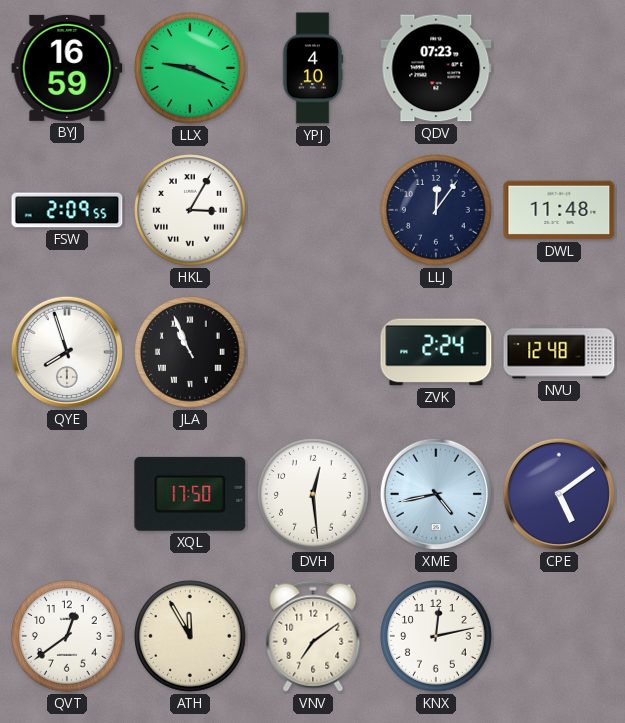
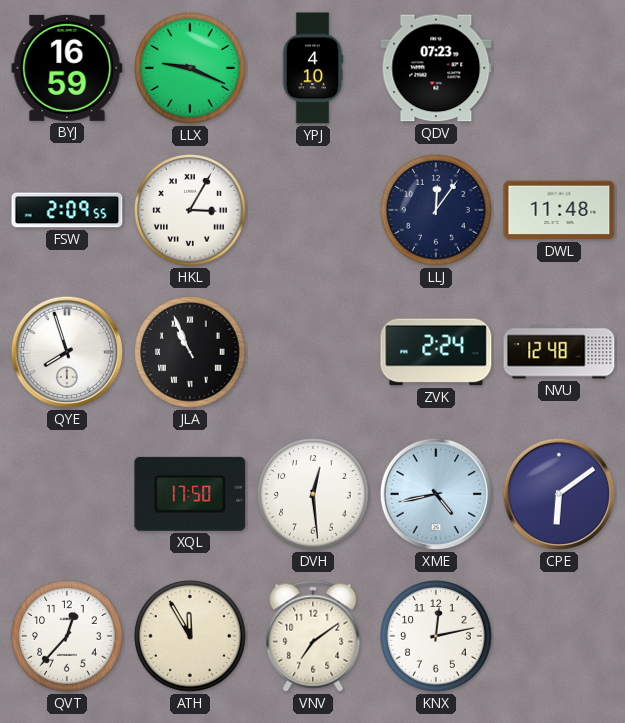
CPE: 5:09 -> 6:09 (559, 494)
QVT: 12:39 -> 12:37 (67, 636)
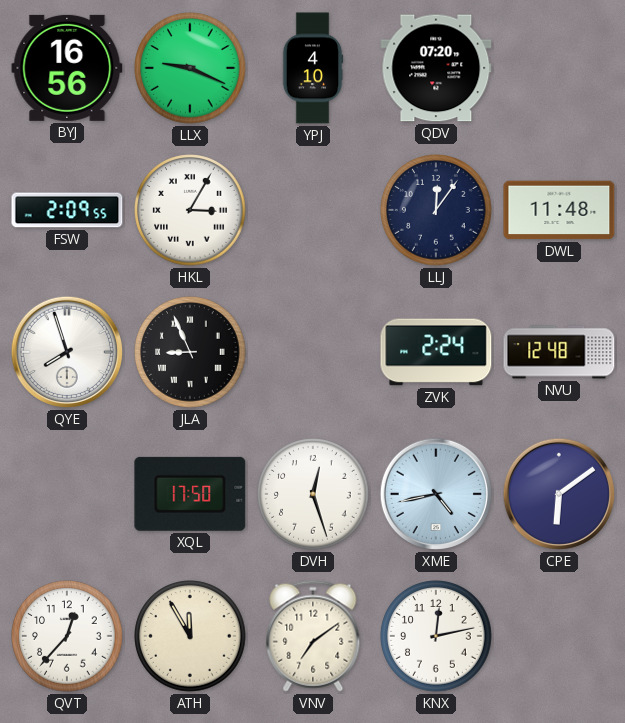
BYJ: 16:59 -> 16:56 (67, 68)
QDV: 07:23 -> 07:20 (436, 68)
JLA: 10:56 -> 8:56 (190, 352)
DVH: 12:29 -> 12:27 (313, 494)
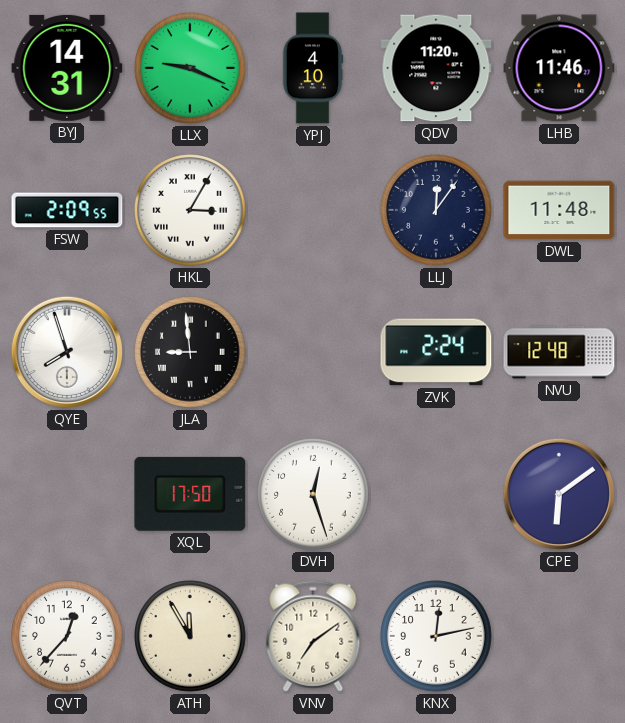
BYJ: 16:56 -> 14:31 (67, 68)
QDV: 07:20 -> 11:20 (436, 68)
LHB: none -> 11:46 (559, 68)
JLA: 8:56 -> 8:59 (190, 352)
XME: 4:43 -> none (436, 494)
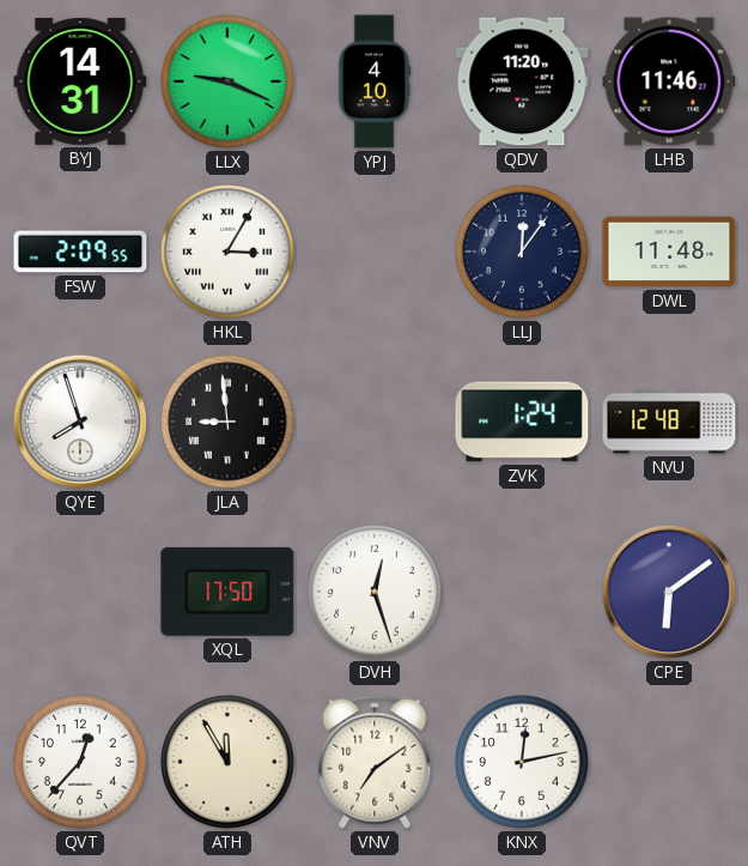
ZVK: 2:24 -> 1:24 (522, 422)
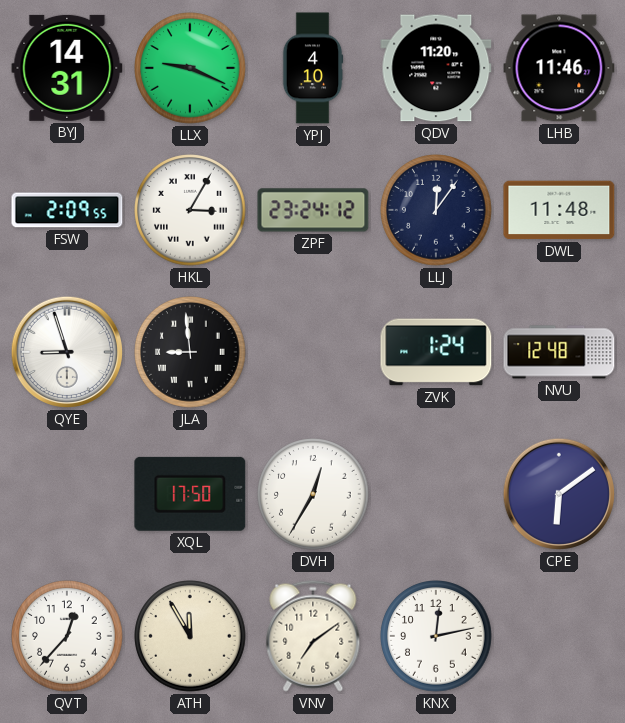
ZPF: none -> 23:24 (313, 210)
QYE: 7:57 -> 8:57 (67, 352)
DVH: 12:27 -> 12:35 (313, 494)
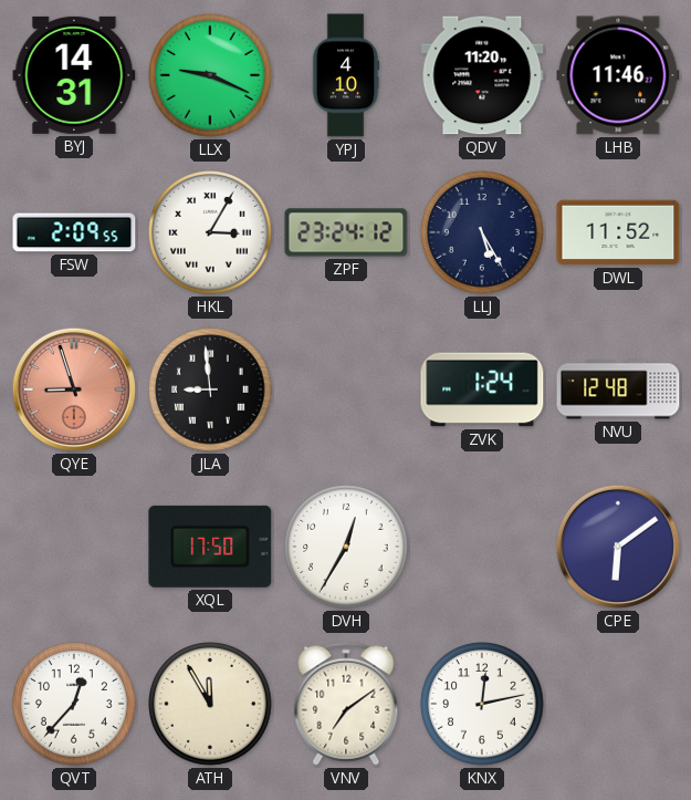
LLJ: 12:06 -> 5:25 (482, 232)
DWL: 11:48 -> 11:52 (618, 232)
QYE dial: white -> salmon (74, 389)
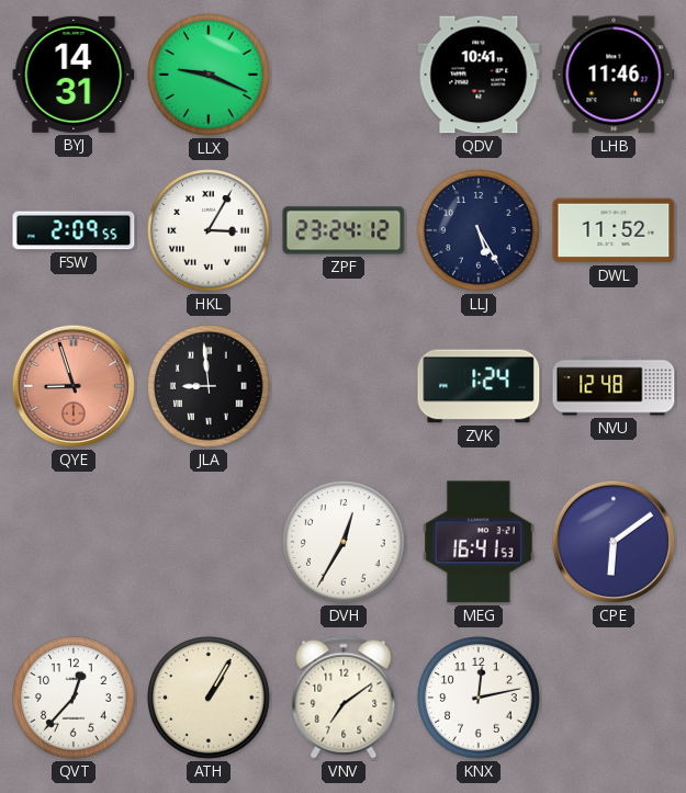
YPJ: 4:10 -> none (346, 75)
QDV: 11:20 -> 10:41 (479, 75)
XQL: 17:50 -> none (210, 547)
MEG: none -> 16:41 (480, 542)
ATH: 11:55 -> 1:05 (209, 698)
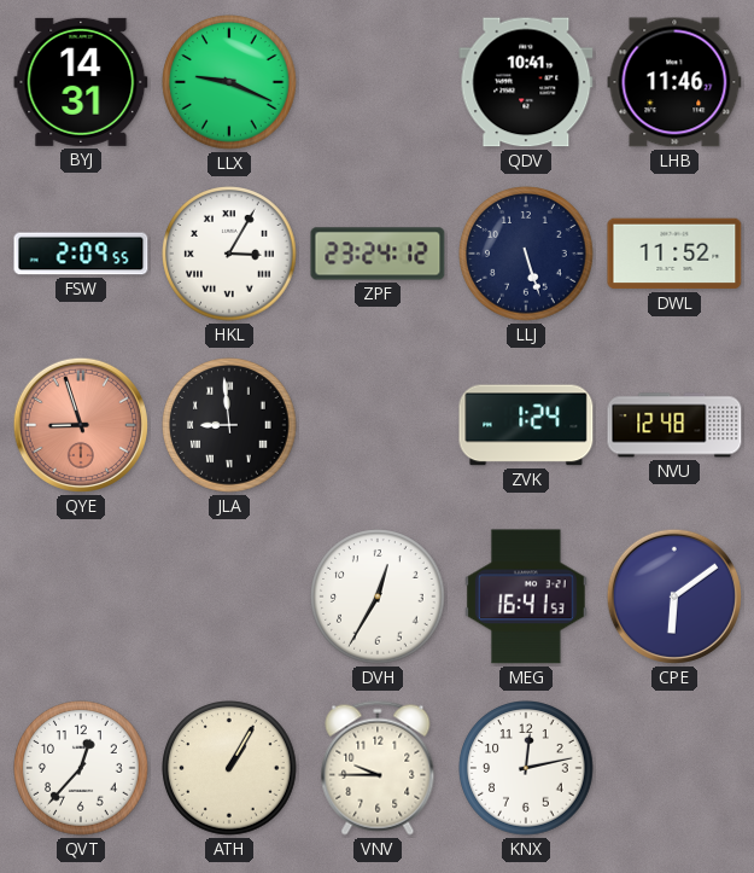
LLJ: 5:25 -> 5:27 (526, 254)
VNV: 7:09 -> 9:45 (378, 768)
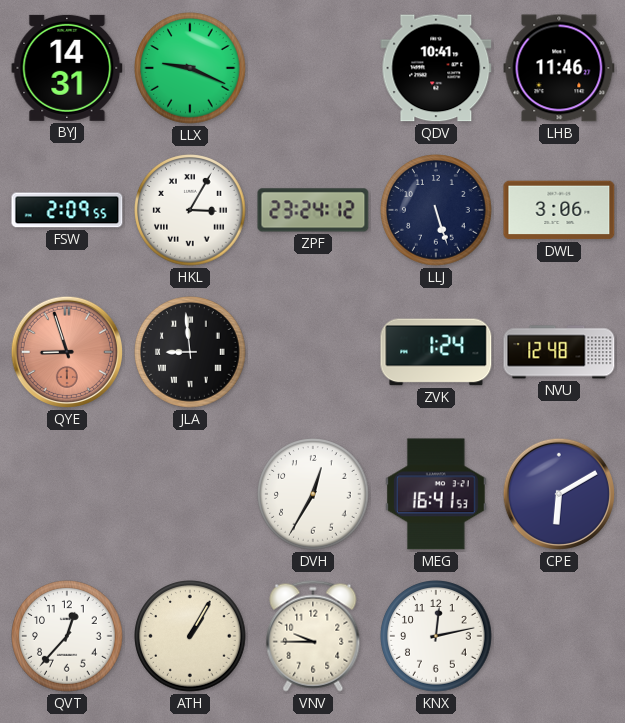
DWL: 11:52 -> 3:06 (559, 210)
CPE: 6:09 -> 6:10 (559, 494)
